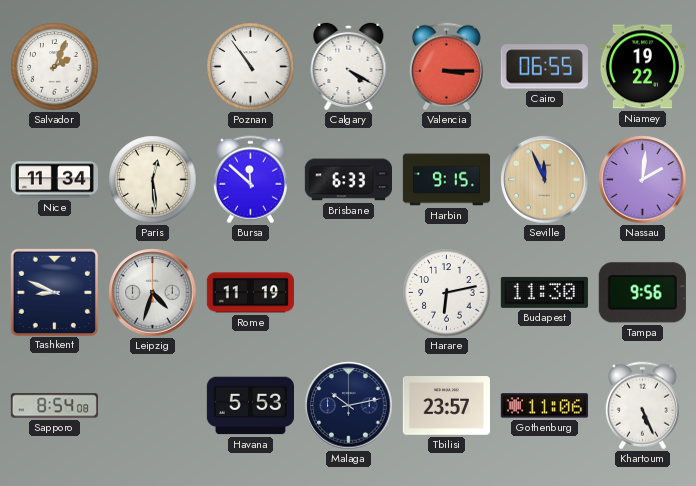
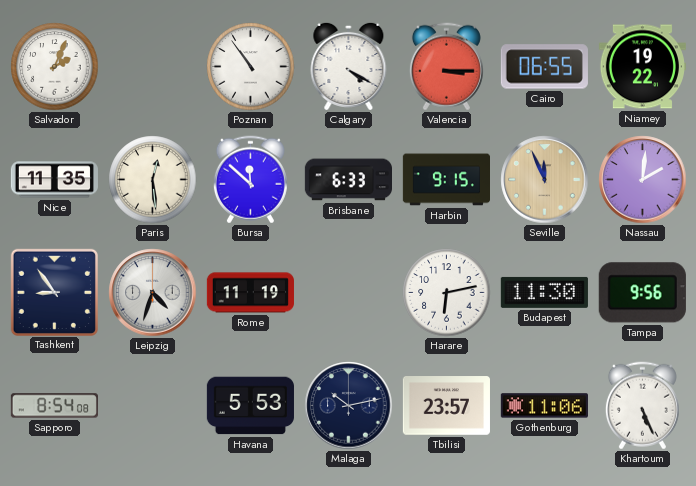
Nice: 11:34 -> 11:35 (54, 180)
Tashkent: 8:49 -> 8:54 (54, 292)
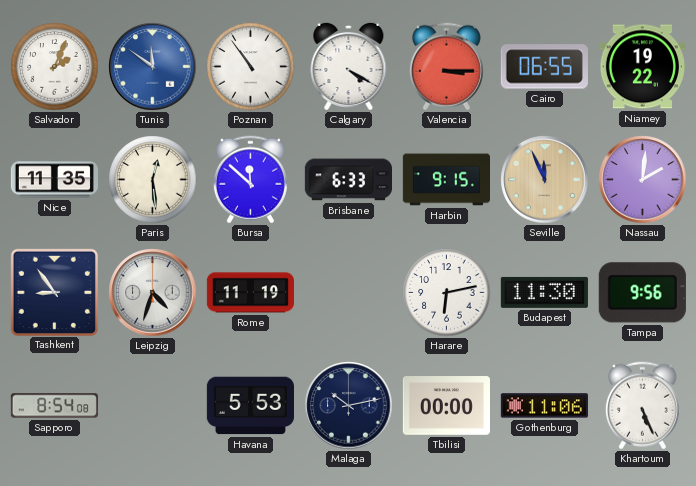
Tunis: none -> 11:51 (153, 67)
Tbilisi: 23:57 -> 00:00 (446, 406)
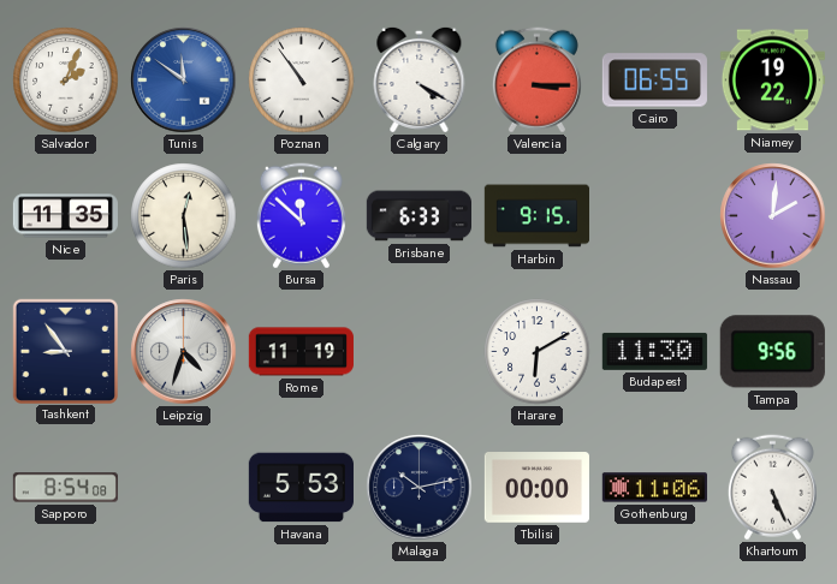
Seville: 11:56 -> none (545, 180)
Harare: 6:13 -> 6:10 (538, 352)
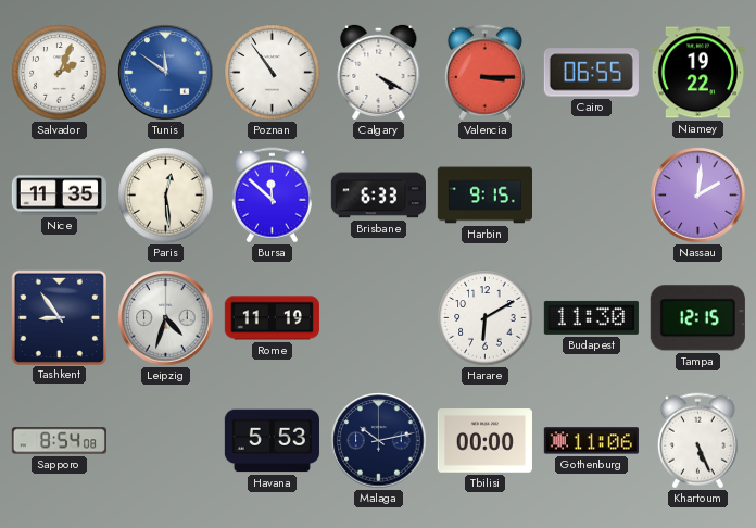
Tampa: 9:56 -> 12:15 (697, 318)
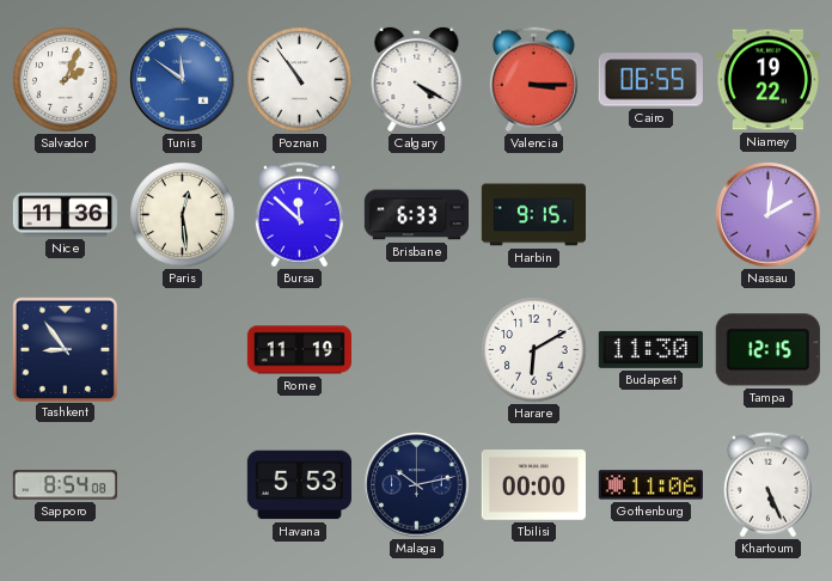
Nice: 11:35 -> 11:36 (65, 215)
Leipzig: 4:33 -> none (166, 318)
